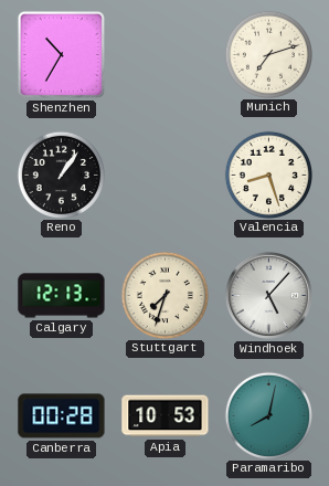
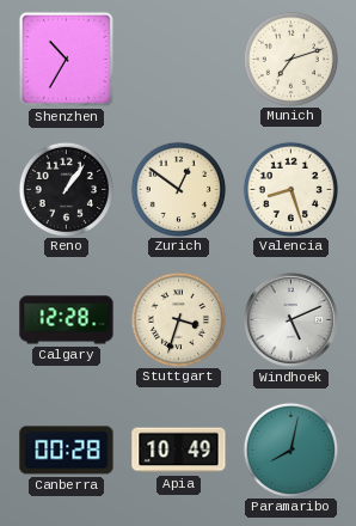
Zurich: none -> 12:51 (178, 189)
Calgary: 12:13 -> 12:28 (67, 320)
Stuttgart: 7:33 -> 3:33 (178, 319)
Windhoek: 5:07 -> 5:11 (290, 319)
Apia: 10:53 -> 10:49 (179, 451)
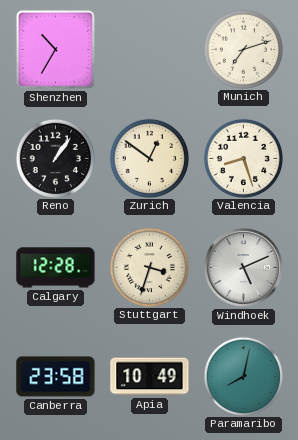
Canberra: 00:28 -> 23:58 (56, 377)
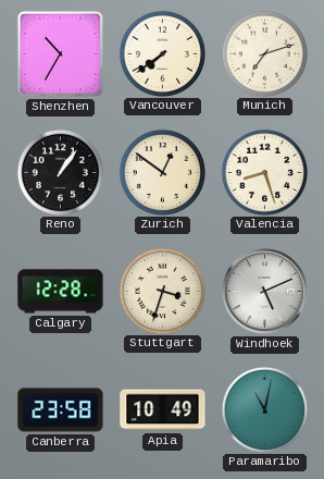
Vancouver: none -> 7:39 (162, 53)
Paramaribo: 8:02 -> 11:02 (264, 409)
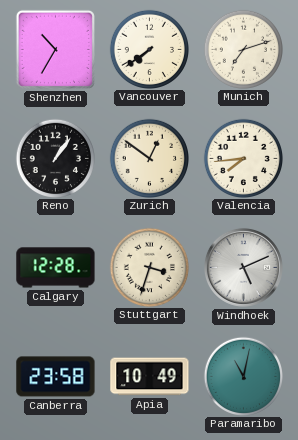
Valencia: 8:27 -> 7:44 (243, 158)
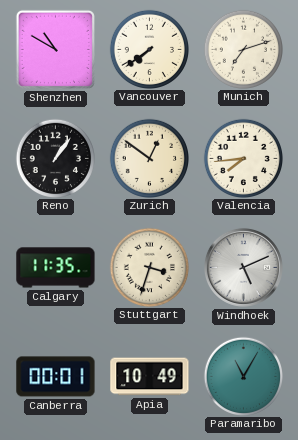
Shenzhen: 10:35 -> 10:50 (55, 49)
Calgary: 12:28 -> 11:35 (56, 268)
Canberra: 23:58 -> 00:01 (56, 377)
Paramaribo: 11:02 -> 11:05 (243, 376)
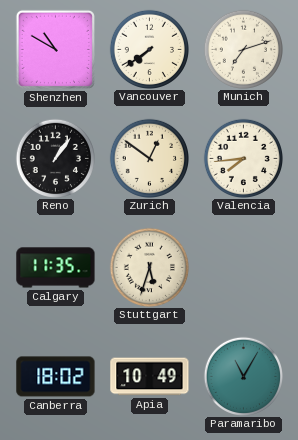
Stuttgart: 3:33 -> 5:33 (149, 267)
Windhoek: 5:11 -> none (243, 267)
Canberra: 00:01 -> 18:02 (56, 377)
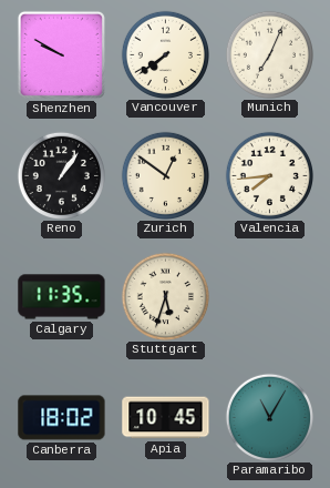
Shenzhen: 10:50 -> 9:50 (61, 54)
Munich: 7:12 -> 7:04 (269, 54)
Apia: 10:49 -> 10:45 (166, 418)
